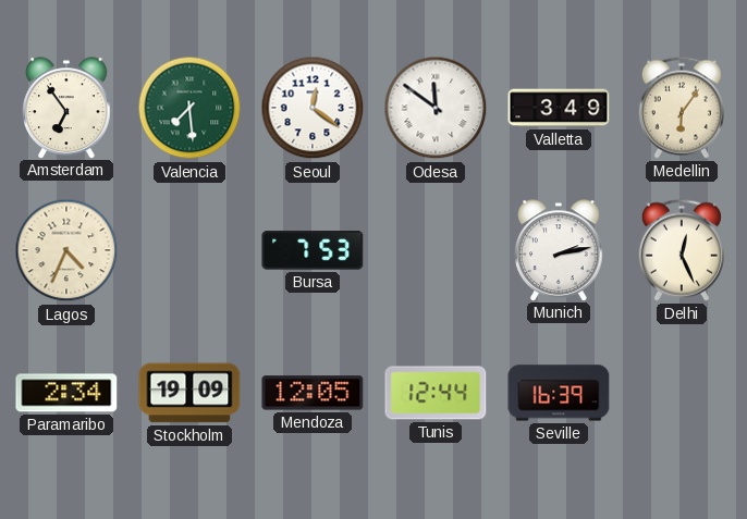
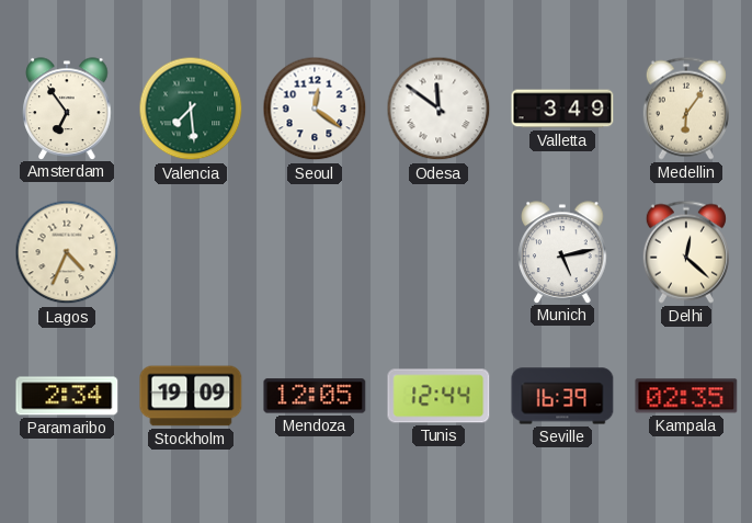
Bursa: 7:53 -> none (313, 250)
Munich: 2:13 -> 5:13 (562, 252)
Delhi: 12:26 -> 12:22 (686, 252)
Kampala: none -> 02:35 (686, 396)
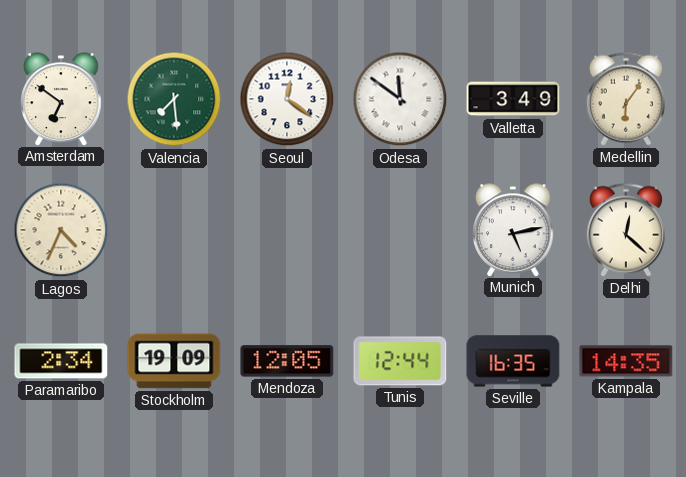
Amsterdam: 6:54 -> 6:51 (61, 99)
Seville: 16:39 -> 16:35 (513, 361)
Kampala: 02:35 -> 14:35 (626, 361)
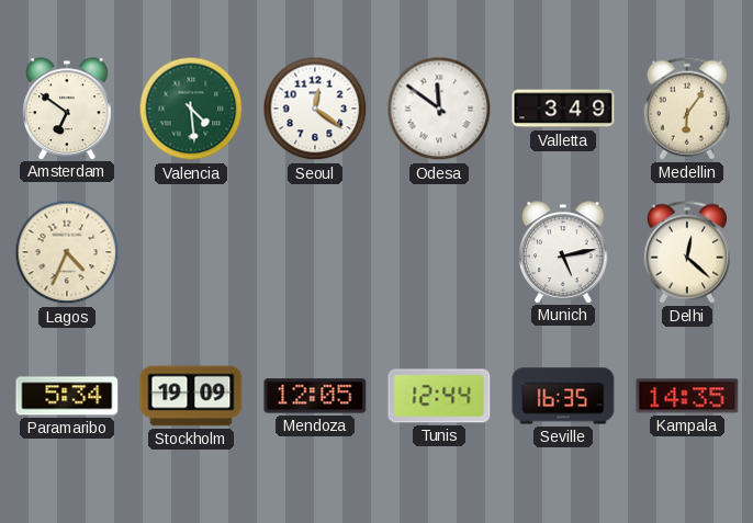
Valencia: 7:29 -> 4:29 (191, 109)
Paramaribo: 2:34 -> 5:34 (67, 396)
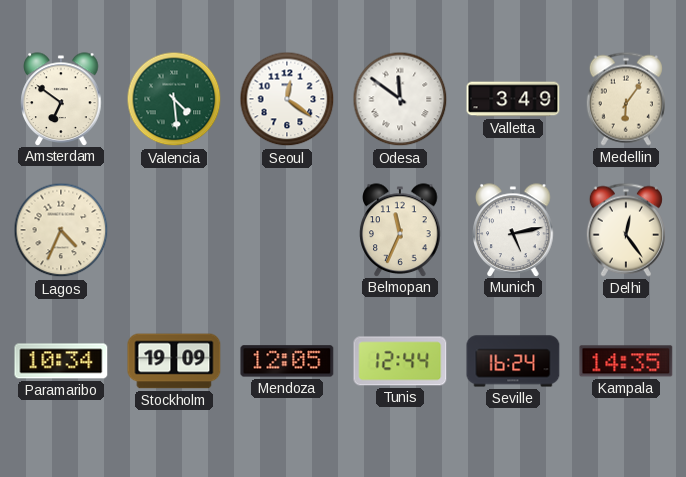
Belmopan: none -> 11:34 (400, 230)
Delhi: 12:22 -> 12:24 (626, 230)
Paramaribo: 5:34 -> 10:34 (61, 361)
Seville: 16:35 -> 16:24 (513, 361)
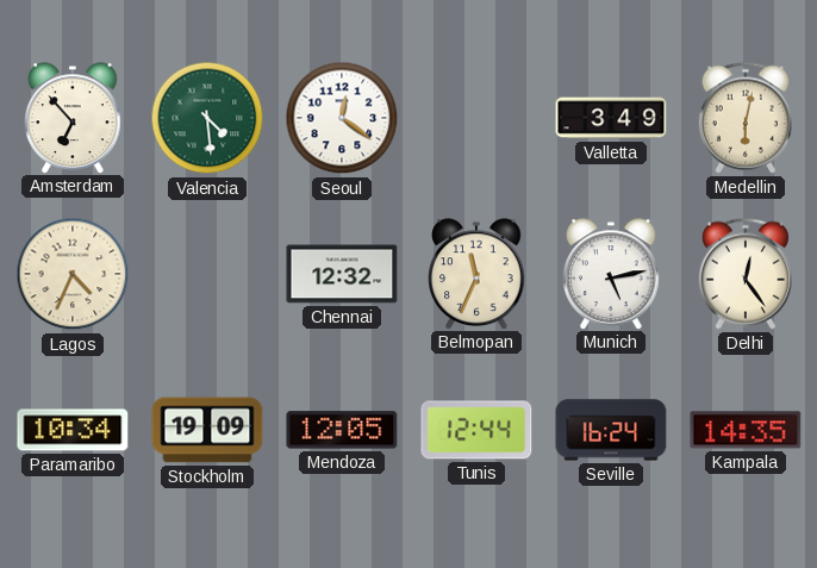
Amsterdam: 6:51 -> 6:53 (73, 118)
Odesa: 11:51 -> none (400, 99)
Medellin: 6:06 -> 6:02 (746, 118)
Chennai: none -> 12:32 (342, 274)
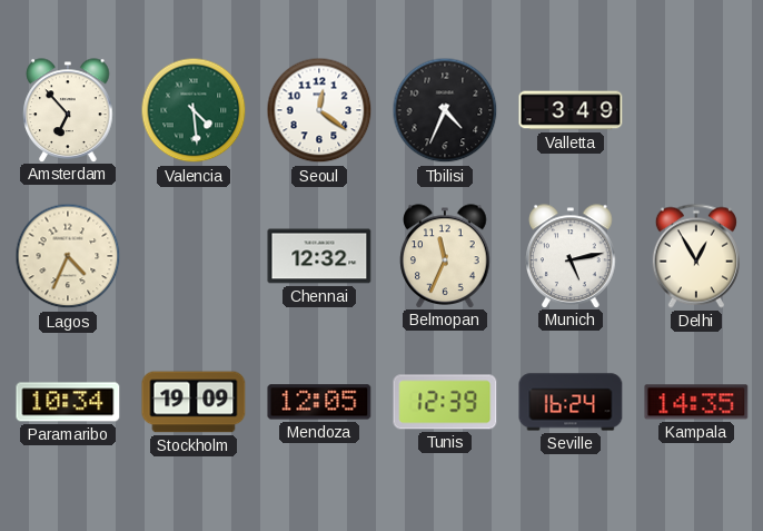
Tbilisi: none -> 4:34 (445, 110)
Medellin: 6:02 -> none (746, 118)
Delhi: 12:24 -> 12:55 (696, 256)
Tunis: 12:44 -> 12:39 (445, 402)
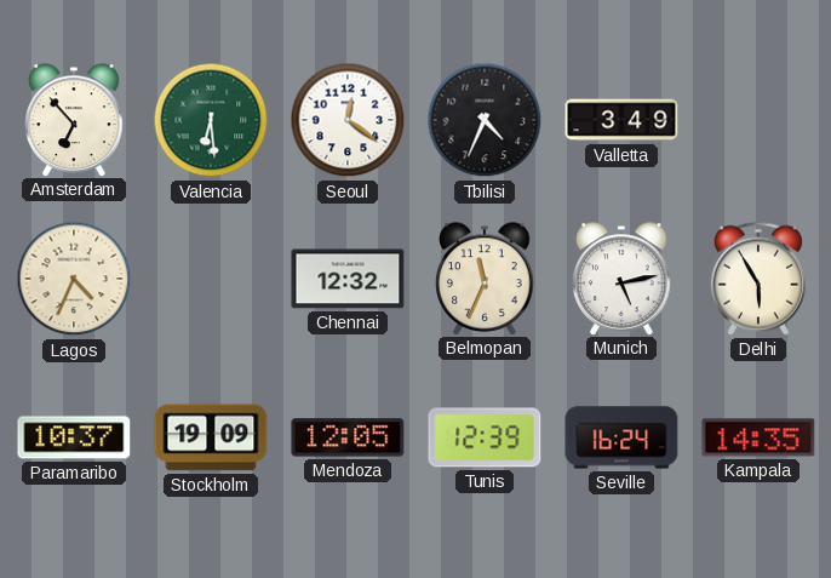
Valencia: 4:29 -> 6:29 (211, 120)
Delhi: 12:55 -> 5:55 (758, 279)
Paramaribo: 10:34 -> 10:37 (74, 437)
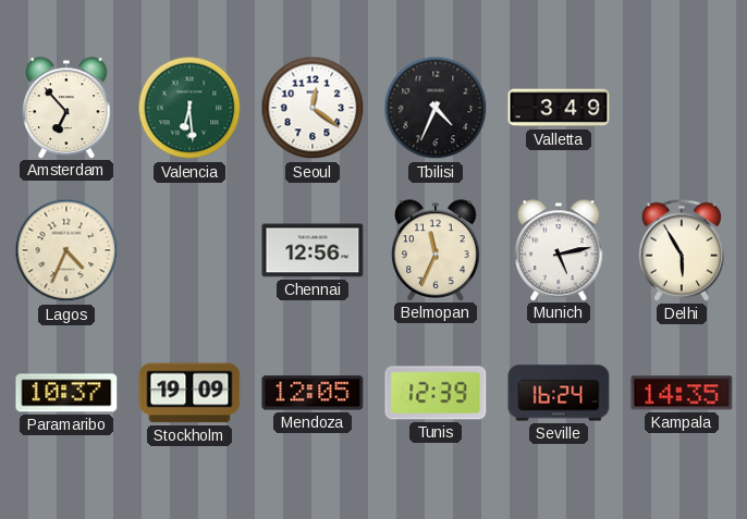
Chennai: 12:32 -> 12:56 (313, 250)
